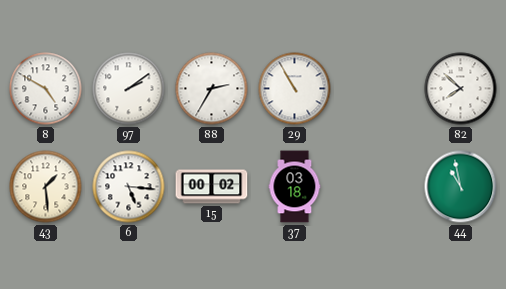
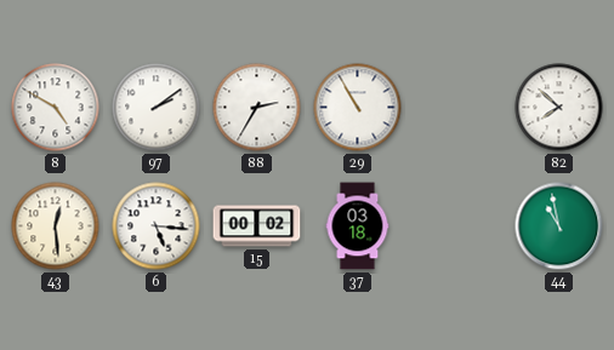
43: 1:29 -> 12:29 (56, 226)
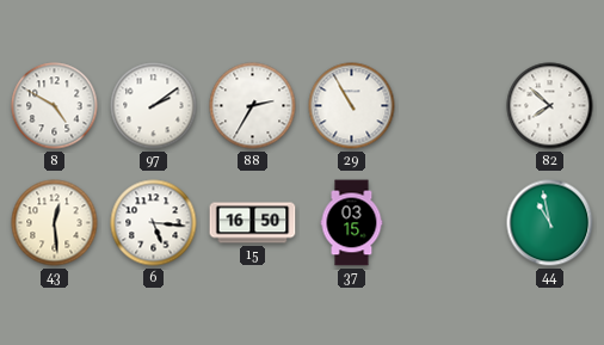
15: 00:02 -> 16:50 (253, 223)
37: 03:18 -> 03:15 (352, 223)
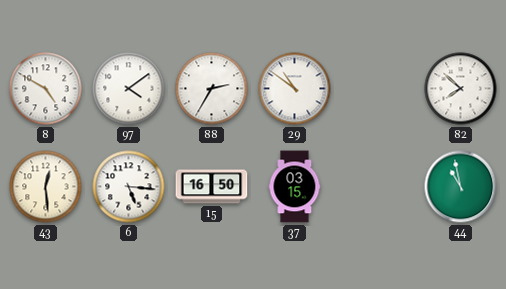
97: 2:09 -> 4:09 (129, 89)
29: 10:55 -> 10:51 (295, 89)
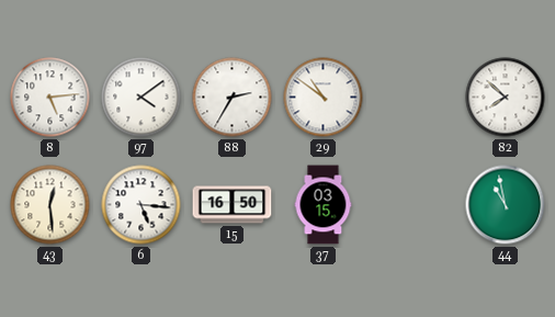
8: 4:50 -> 5:14 (50, 98)
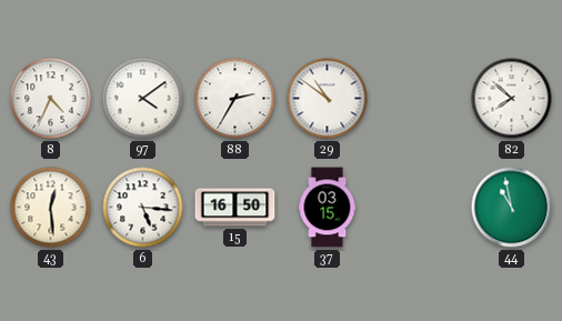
8: 5:14 -> 4:34 (51, 99)
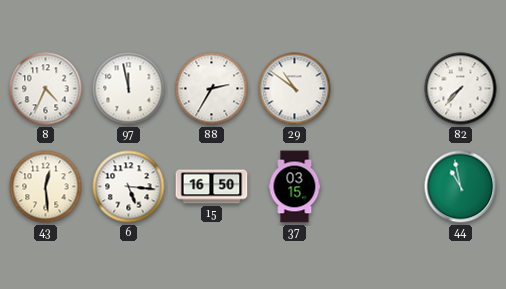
97: 4:09 -> 11:58 (129, 89)
82: 7:52 -> 7:37 (461, 89)
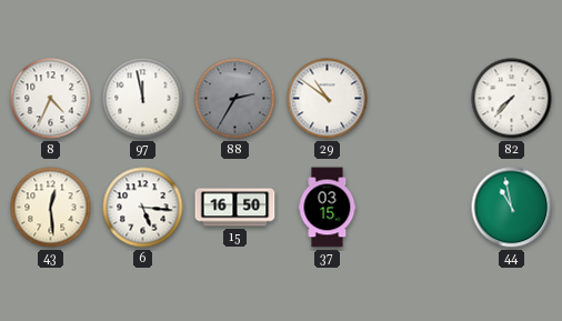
88 dial: white -> grey (235, 99)
